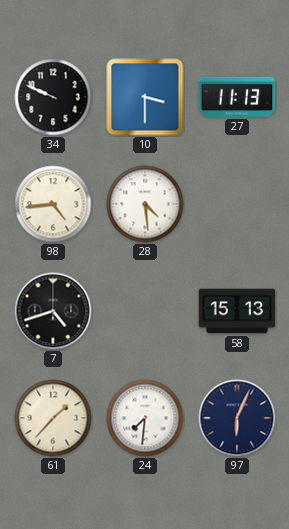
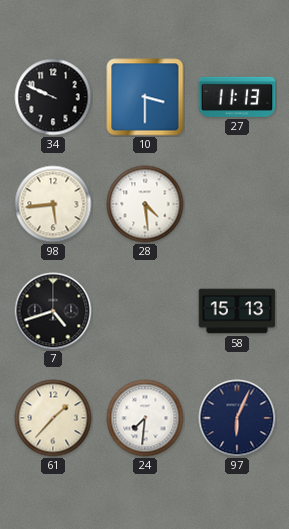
98: 4:44 -> 5:44 (53, 204)
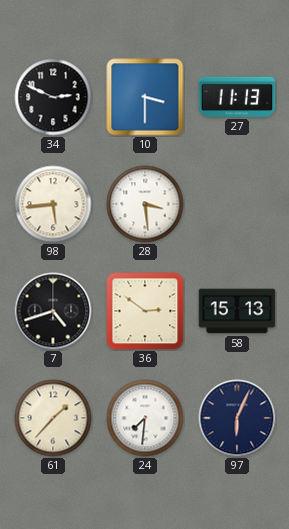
34: 9:49 -> 2:49 (53, 97)
28: 4:29 -> 3:29 (145, 204)
36: none -> 2:51 (145, 311)
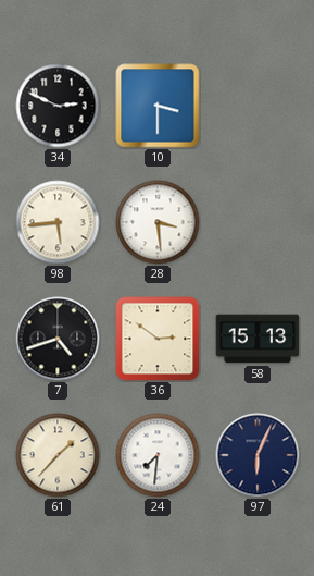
27: 11:13 -> none (237, 97)
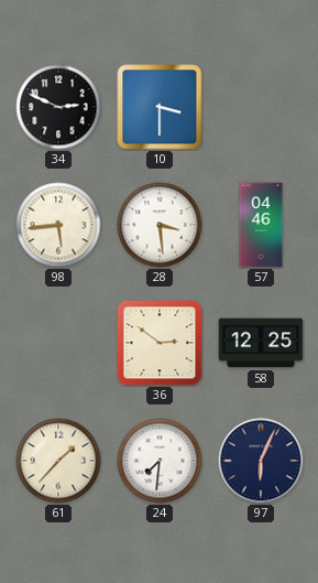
57: none -> 04:46 (261, 225)
7: 4:42 -> none (58, 339)
58: 15:13 -> 12:25 (261, 343)
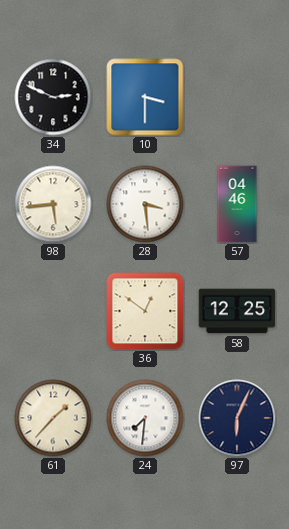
36: 2:51 -> 12:51 (145, 311)
